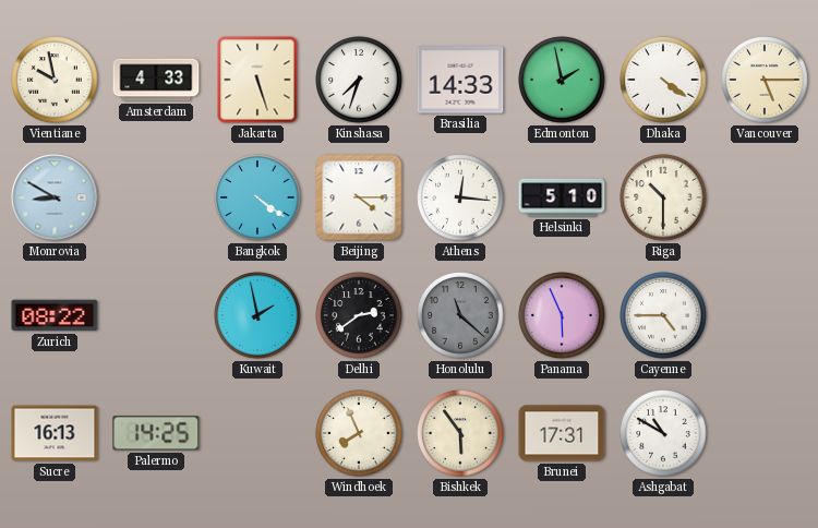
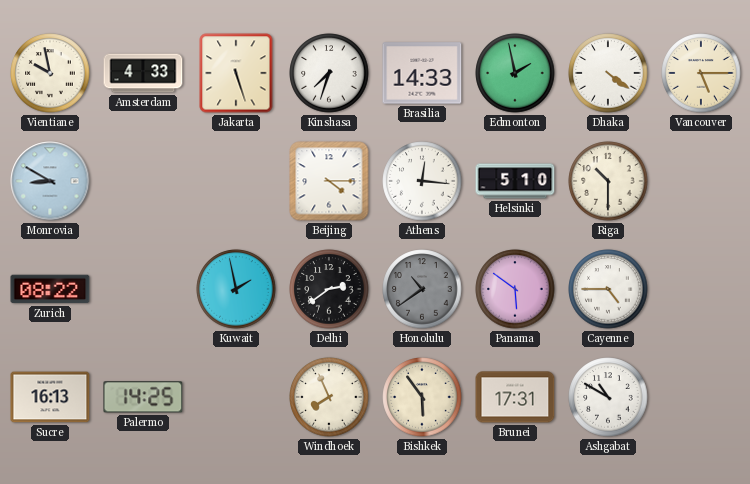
Bangkok: 4:21 -> none (257, 197)
Honolulu: 11:22 -> 10:39 (422, 289)
Panama: 5:56 -> 5:51 (515, 289)
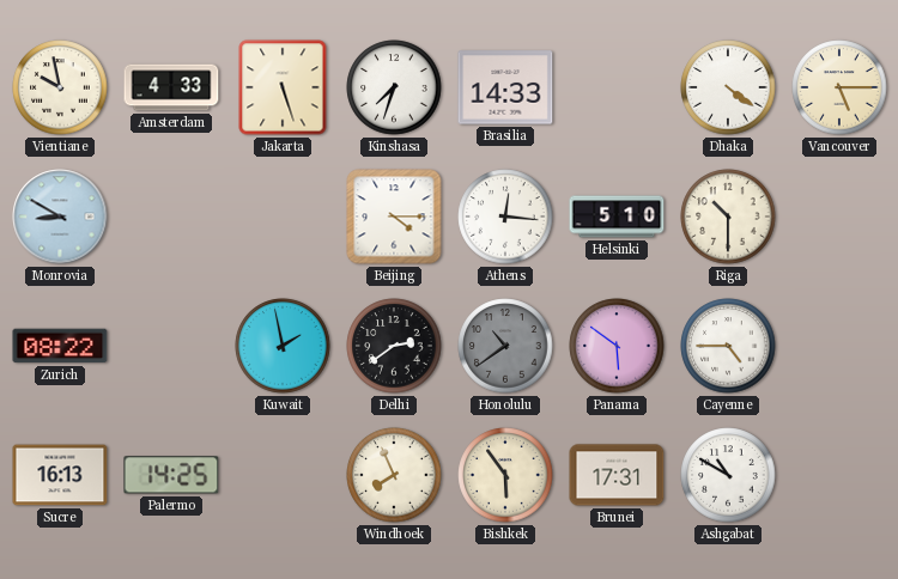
Edmonton: 1:58 -> none (515, 73)
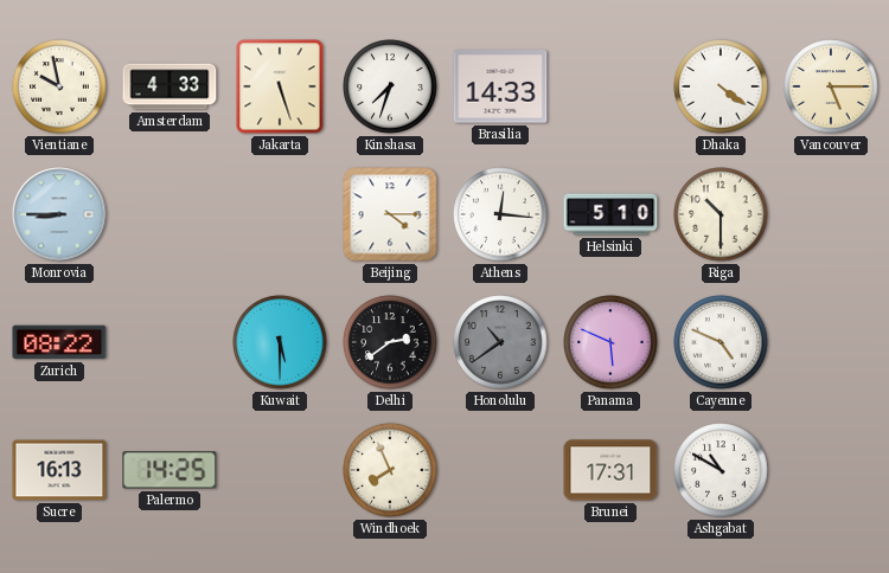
Monrovia: 8:50 -> 8:45 (59, 214)
Kuwait: 1:58 -> 5:30 (280, 342)
Panama: 5:51 -> 5:49 (610, 342)
Cayenne: 4:45 -> 4:49 (721, 342)
Bishkek: 5:54 -> none (505, 475)
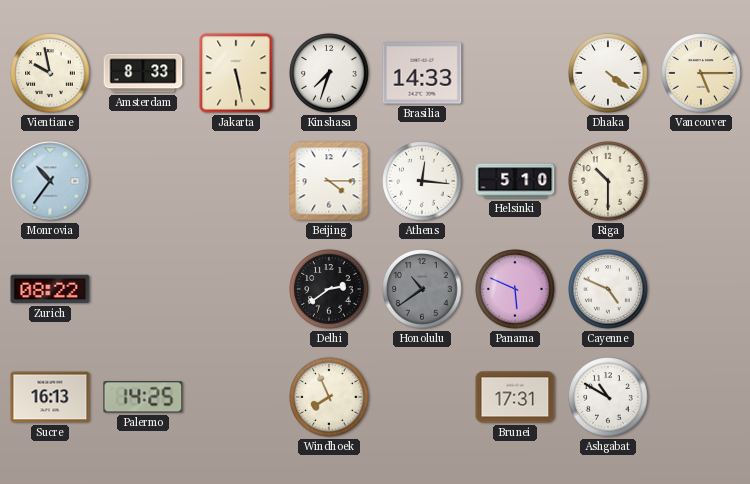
Amsterdam: 4:33 -> 8:33 (143, 73)
Jakarta: 5:27 -> 5:28 (236, 73)
Monrovia: 8:45 -> 10:36 (50, 181)
Kuwait: 5:30 -> none (280, 342)
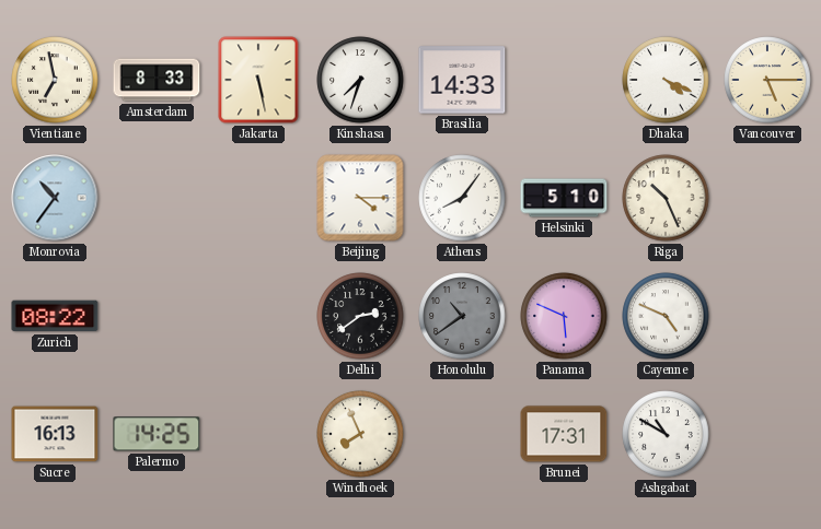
Vientiane: 9:58 -> 6:58 (55, 80)
Dhaka: 4:21 -> 4:19 (666, 80)
Athens: 12:16 -> 8:06 (462, 198)
Riga: 10:30 -> 10:26 (666, 198)
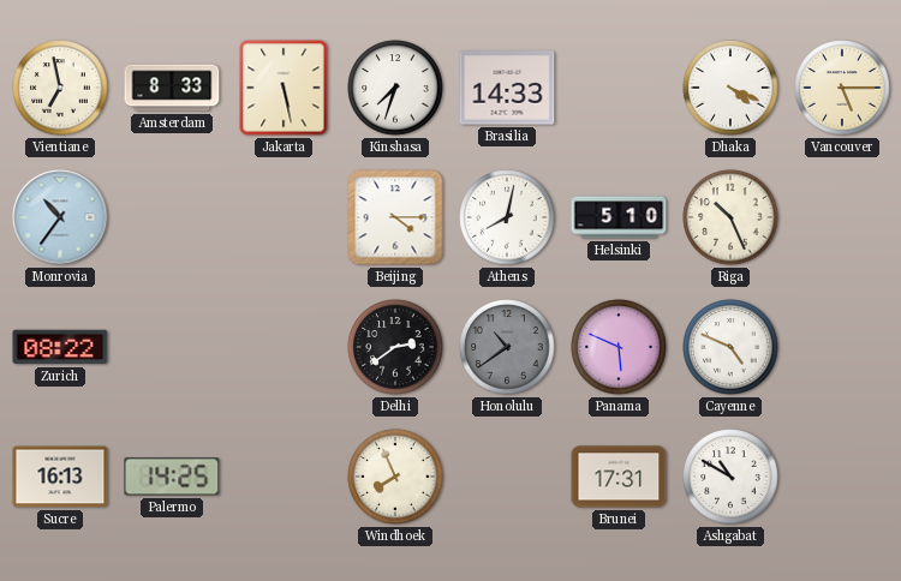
Athens: 8:06 -> 8:02 (507, 217)
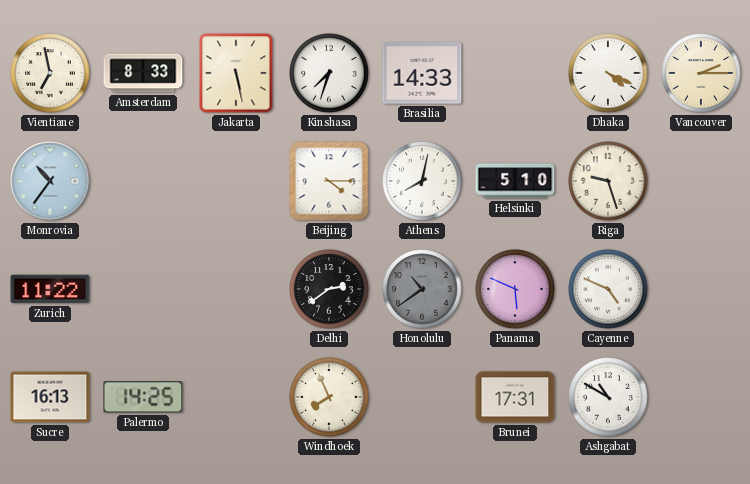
Vancouver: 5:15 -> 2:15 (701, 73)
Riga: 10:26 -> 9:27 (608, 181)
Zurich: 08:22 -> 11:22 (50, 289)
